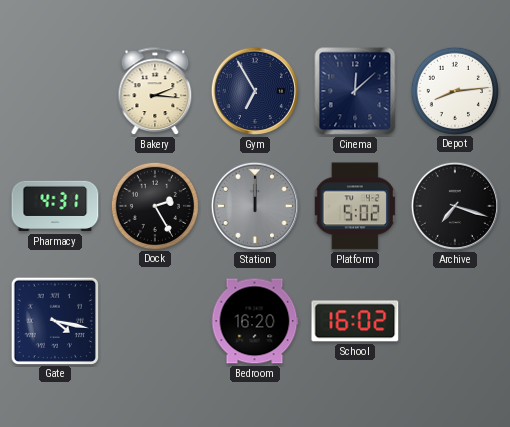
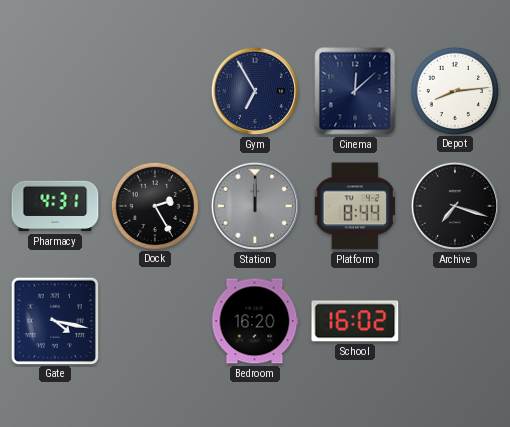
Bakery: 2:16 -> none (155, 92)
Platform: 5:02 -> 8:44 (355, 206)
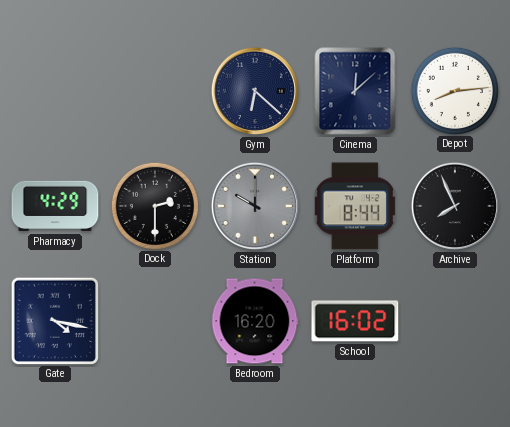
Gym: 6:55 -> 6:22 (255, 91)
Pharmacy: 4:31 -> 4:29 (55, 206)
Dock: 2:25 -> 2:30 (154, 205)
Station: 12:00 -> 10:00 (255, 206)
Archive: 7:18 -> 7:56 (455, 206)
